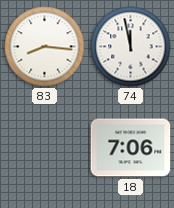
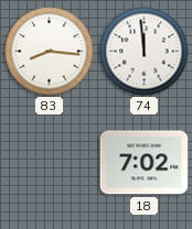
74: 11:58 -> 11:59 (145, 52)
18: 7:06 -> 7:02 (145, 163)
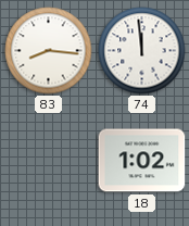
18: 7:02 -> 1:02 (142, 161)
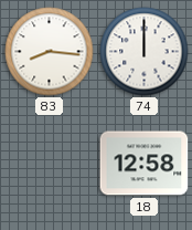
74: 11:59 -> 12:00 (145, 52)
18: 1:02 -> 12:58 (145, 164)
